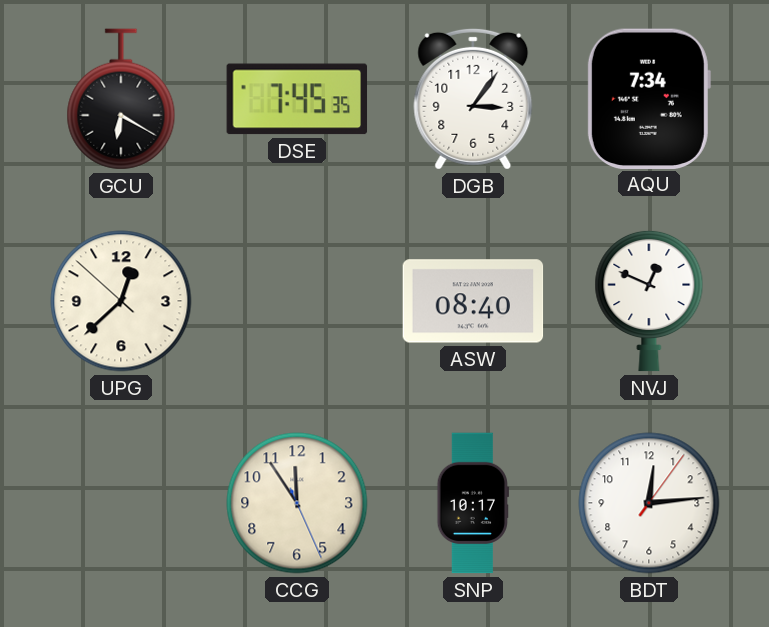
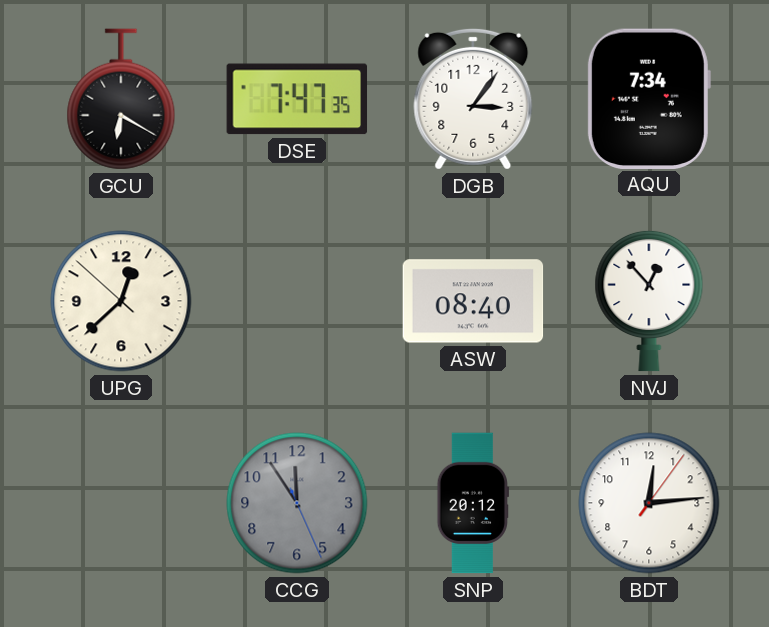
DSE: 7:45 -> 7:47 (297, 99)
NVJ: 12:49 -> 12:53 (649, 301)
CCG dial: cream -> grey (297, 503)
SNP: 10:17 -> 20:12 (473, 503)
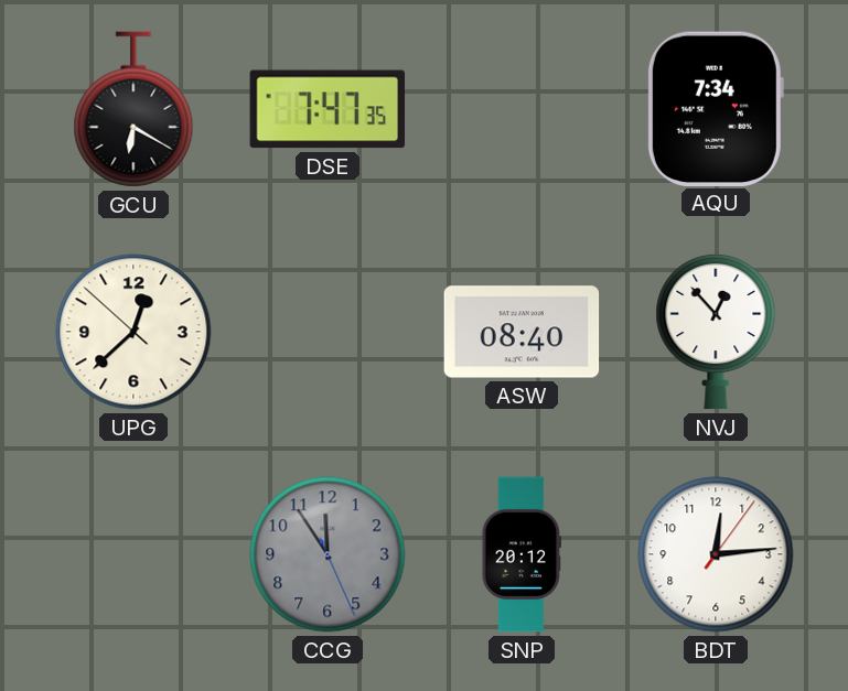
DGB: 3:06 -> none (473, 99)
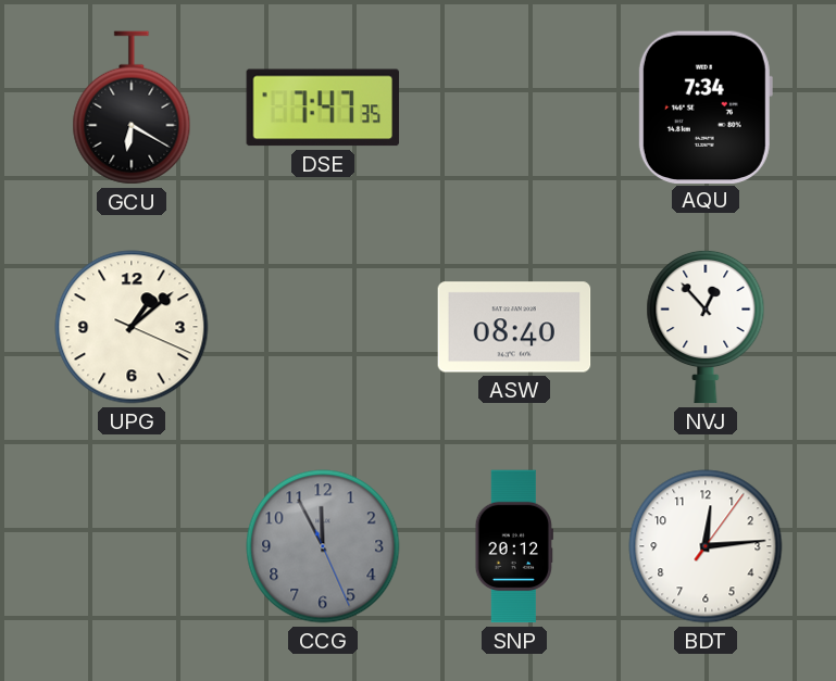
UPG: 12:37 -> 1:08 (132, 327)
CCG: 11:54 -> 11:55 (323, 546)
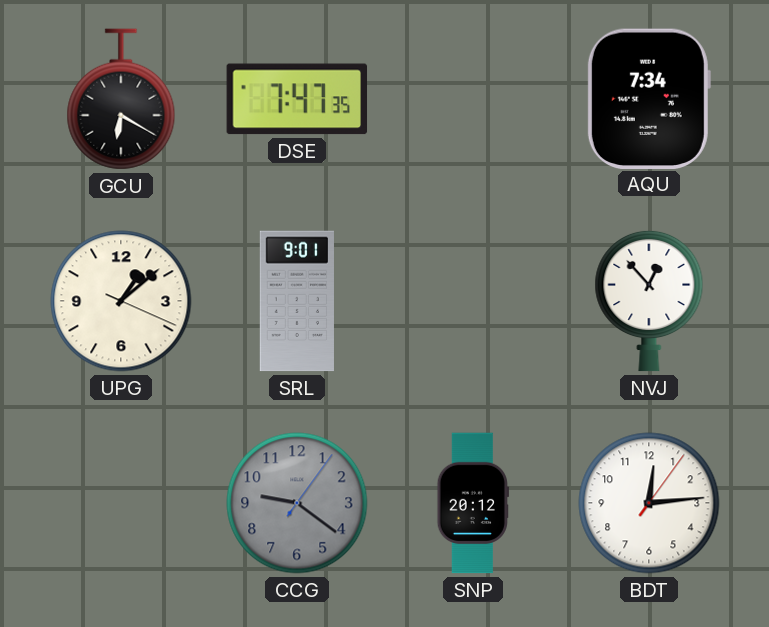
SRL: none -> 9:01 (297, 301)
ASW: 08:40 -> none (514, 327)
CCG: 11:55 -> 9:21 (297, 503)
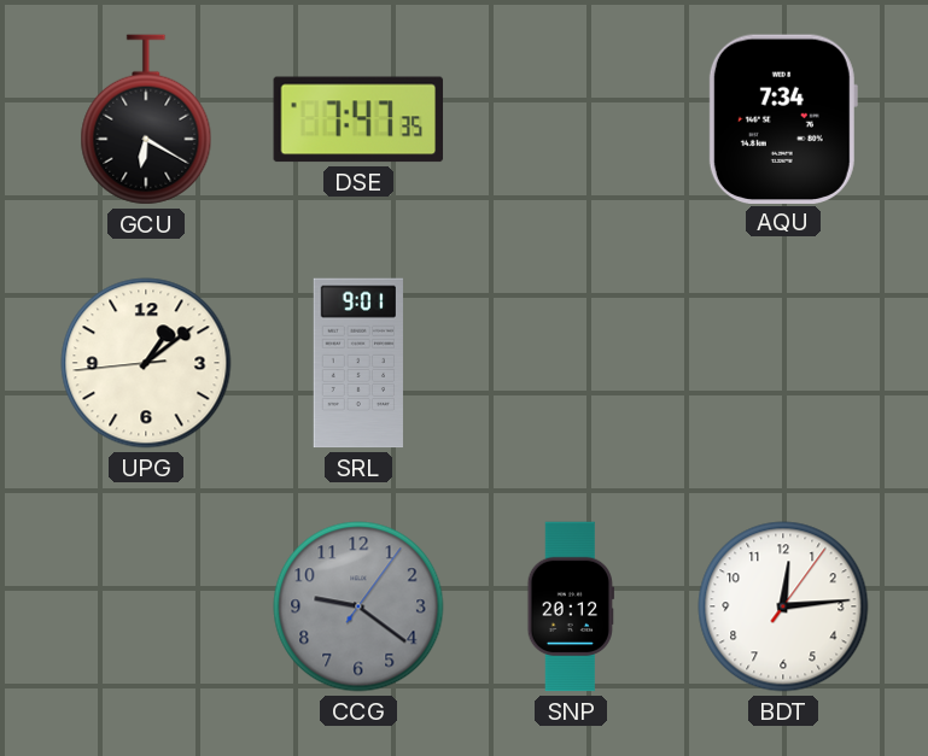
UPG: 1:08:19 -> 1:08:44 (146, 363)
NVJ: 12:53 -> none (649, 301)
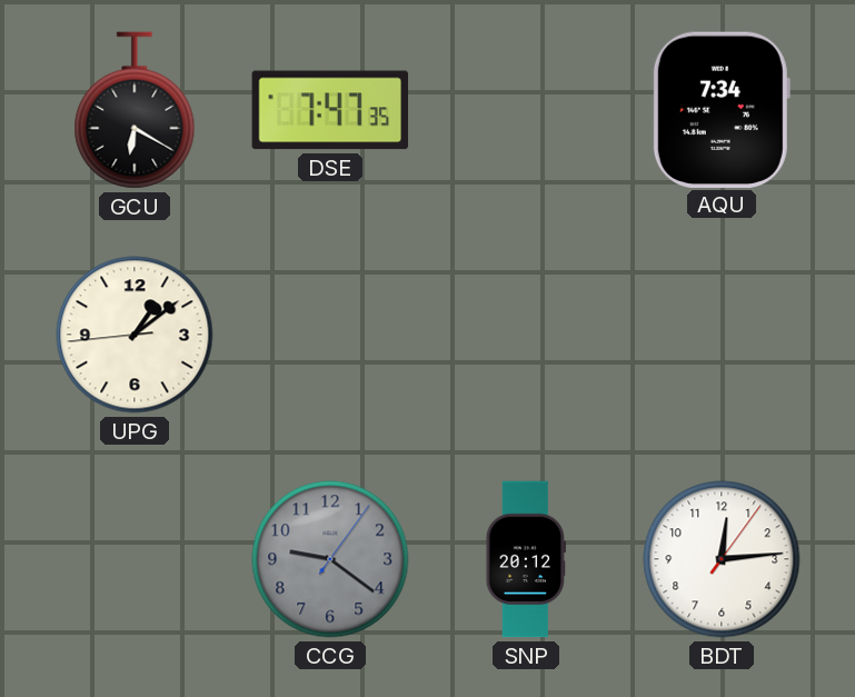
SRL: 9:01 -> none (358, 363)
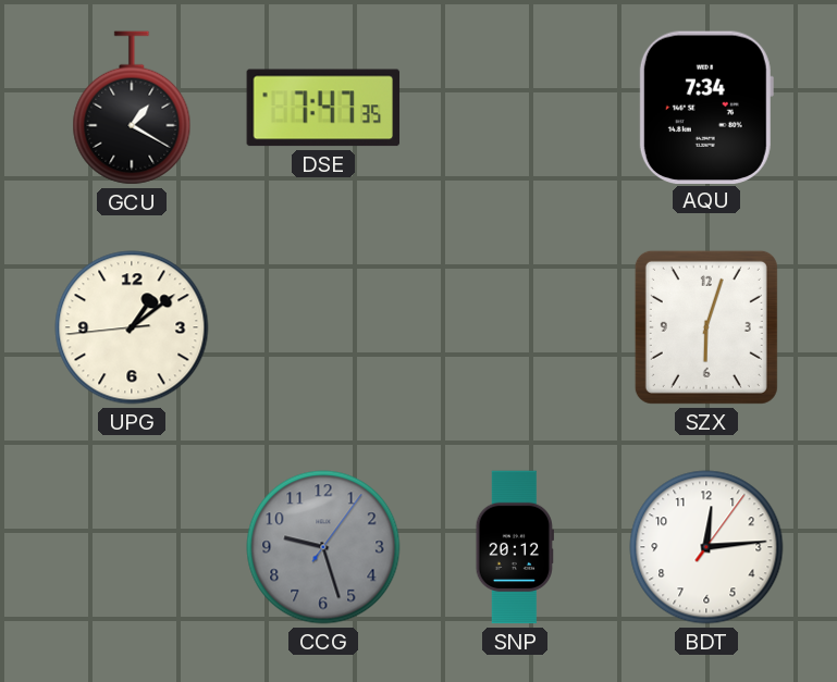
GCU: 6:20 -> 1:20 (132, 108)
SZX: none -> 6:03 (706, 327)
CCG: 9:21 -> 9:27 (323, 547)
